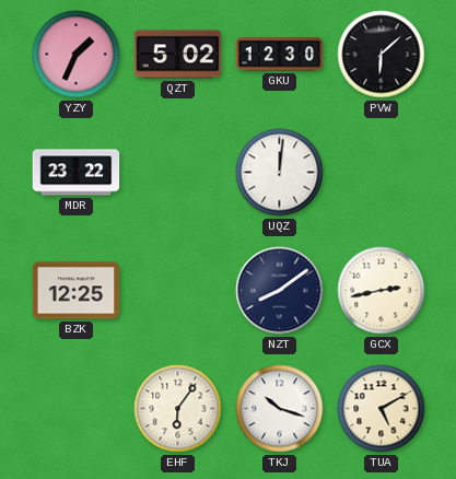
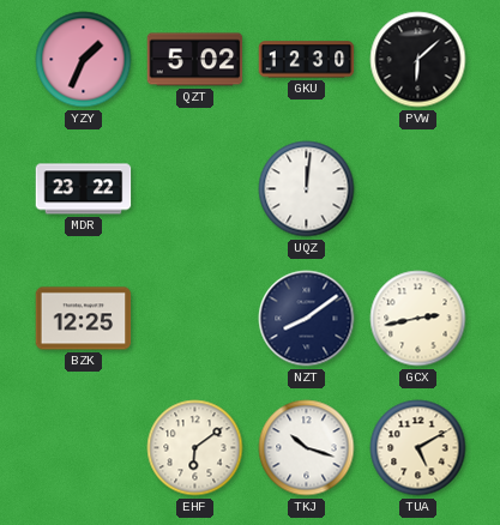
EHF: 6:06 -> 6:09 (195, 448)
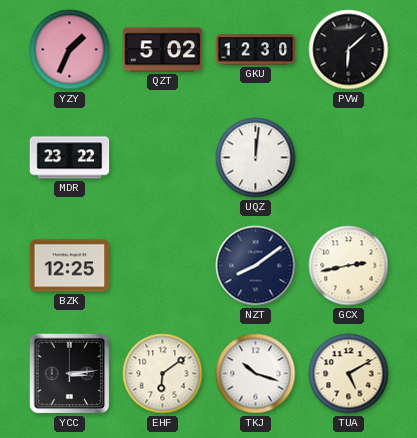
YCC: none -> 3:14 (70, 374)
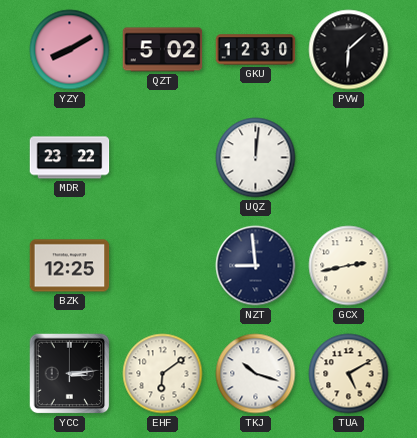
YZY: 1:34 -> 8:10 (70, 50)
NZT: 8:09 -> 8:59 (256, 266)
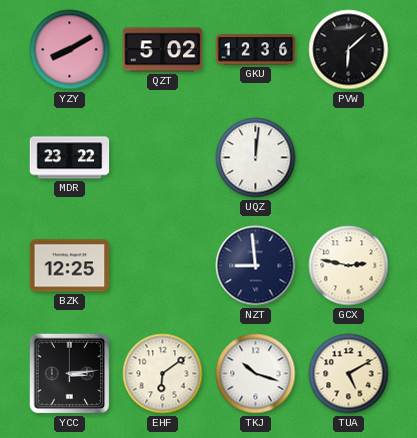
GKU: 12:30 -> 12:36 (256, 50)
GCX: 2:43 -> 2:47 (349, 266)
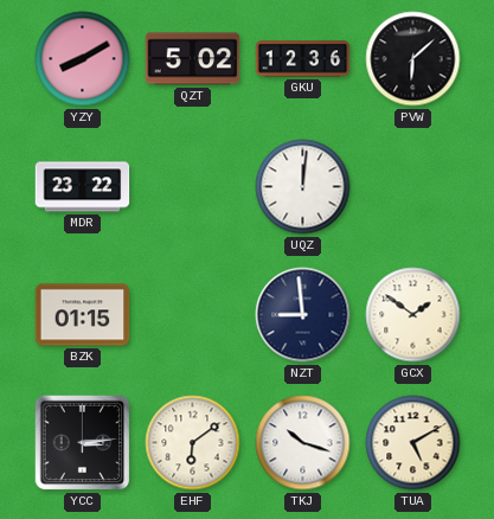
BZK: 12:25 -> 01:15 (83, 315)
GCX: 2:47 -> 1:51 (413, 315)
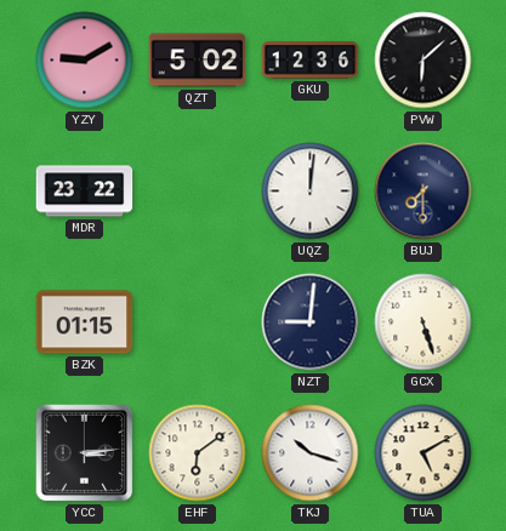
YZY: 8:10 -> 9:10 (85, 61)
BUJ: none -> 7:30 (423, 192)
NZT: 8:59 -> 9:01 (311, 322)
GCX: 1:51 -> 5:27 (423, 322)
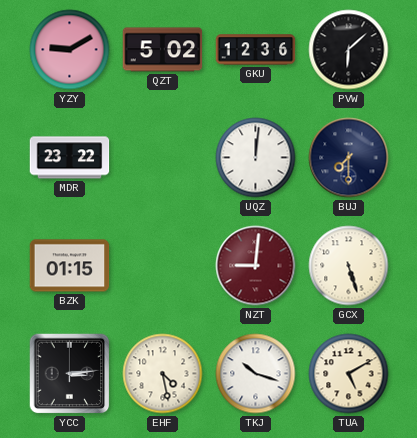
NZT dial: navy -> burgundy (256, 266)
EHF: 6:09 -> 4:28 (163, 374)
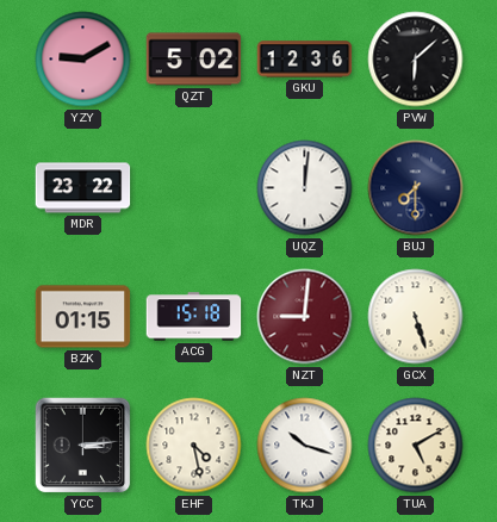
ACG: none -> 15:18 (194, 317)
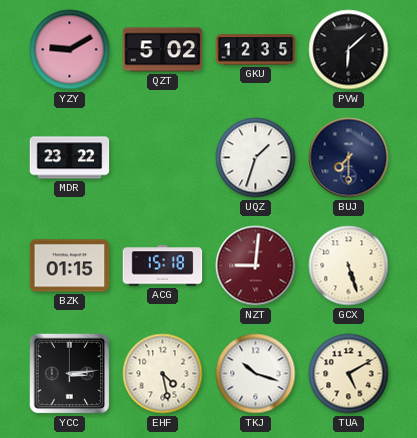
GKU: 12:36 -> 12:35 (256, 50)
UQZ: 12:01 -> 1:33 (256, 158)
